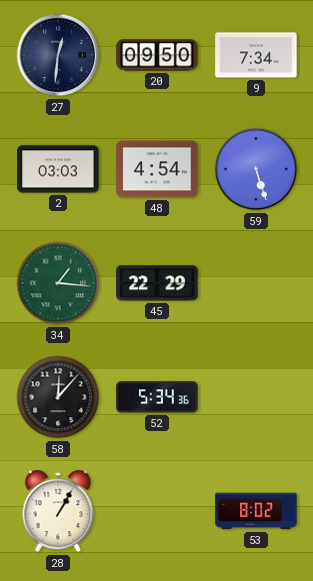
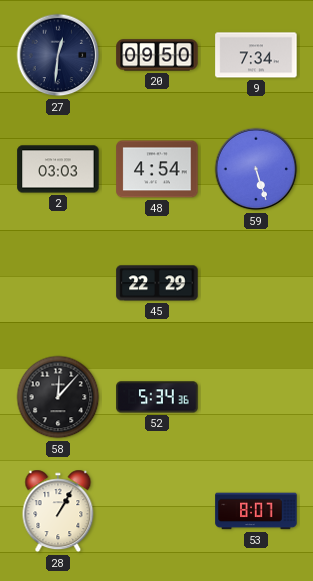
34: 1:16 -> none (58, 283)
53: 8:02 -> 8:07 (256, 511)
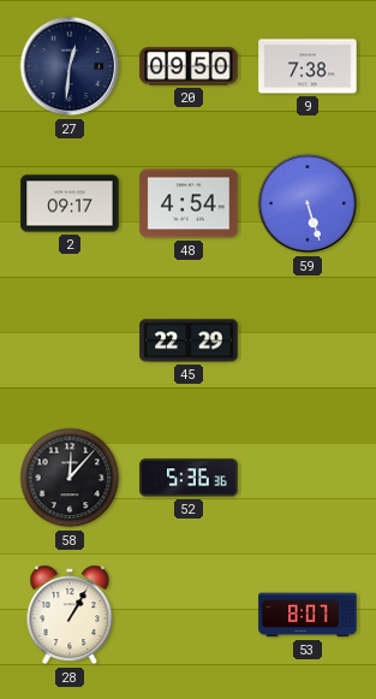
9: 7:34 -> 7:38 (308, 66)
2: 03:03 -> 09:17 (70, 203)
52: 5:34 -> 5:36 (189, 478)
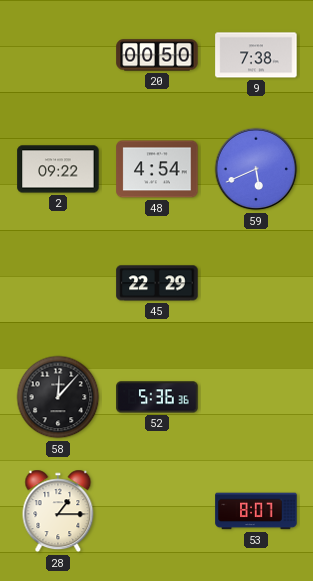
27: 12:31 -> none (70, 66)
20: 09:50 -> 00:50 (157, 55)
2: 09:17 -> 09:22 (58, 169)
59: 5:27 -> 5:41 (256, 169)
28: 1:05 -> 1:15 (58, 511)
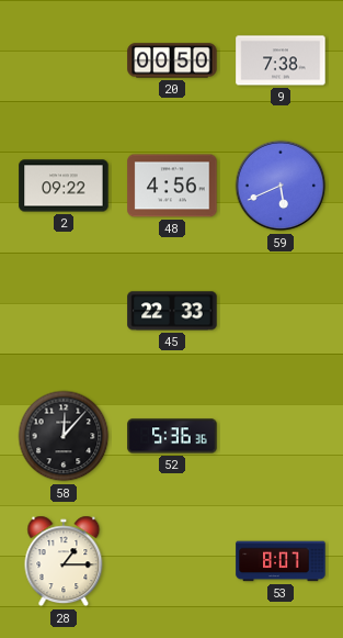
48: 4:54 -> 4:56 (172, 186)
45: 22:29 -> 22:33 (172, 311)
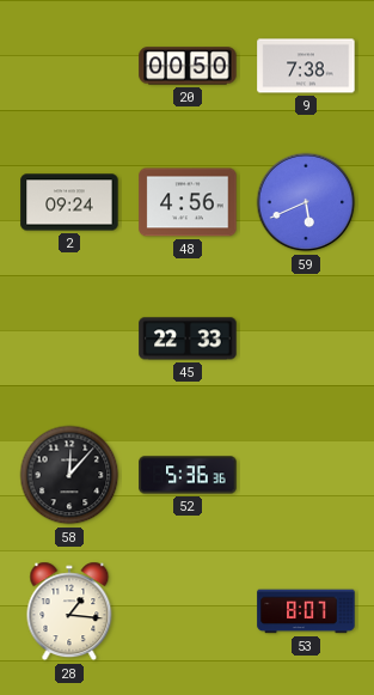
2: 09:22 -> 09:24 (69, 202)
28: 1:15 -> 1:16 (69, 611)
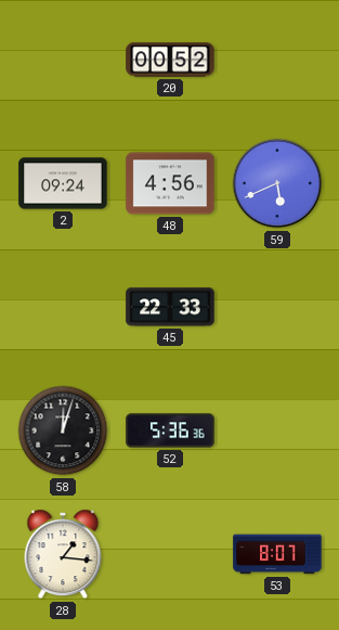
20: 00:50 -> 00:52 (170, 60)
9: 7:38 -> none (306, 66)
58: 12:07 -> 12:03 (63, 430)
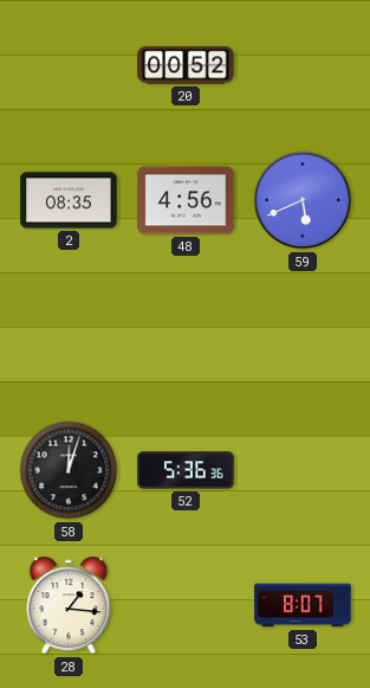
2: 09:24 -> 08:35 (69, 200)
45: 22:33 -> none (170, 307)
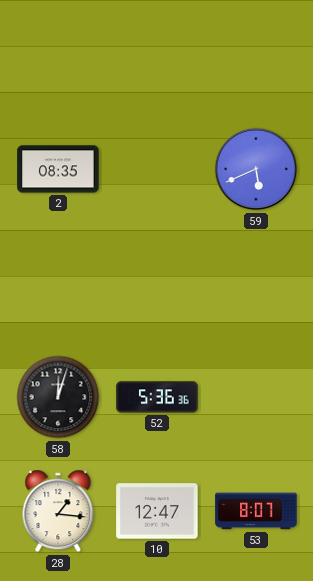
20: 00:52 -> none (186, 65)
48: 4:56 -> none (186, 200)
10: none -> 12:47 (157, 511)
